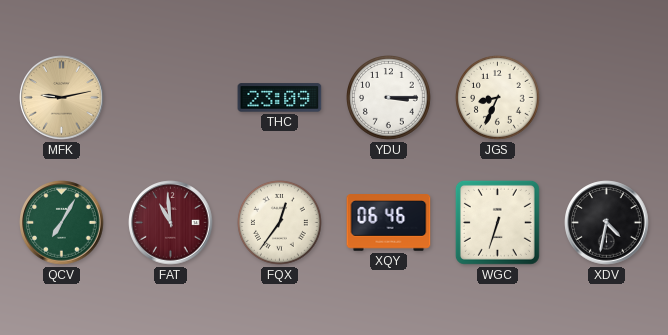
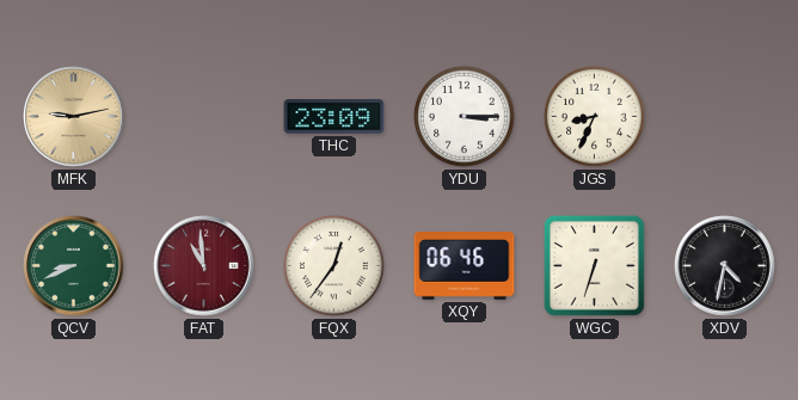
QCV: 7:05 -> 8:41 (74, 266)
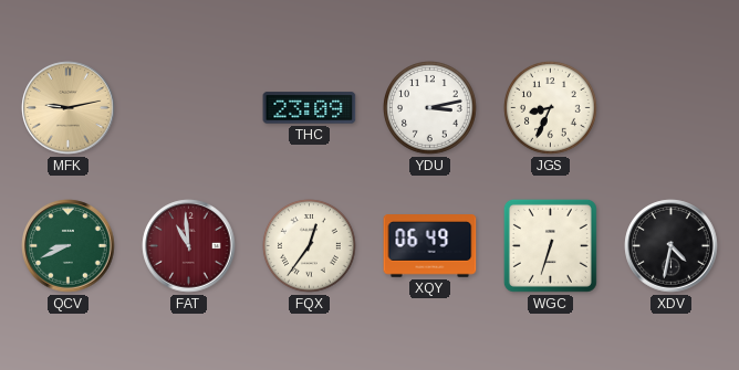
YDU: 3:15 -> 3:13 (430, 108)
XQY: 06:46 -> 06:49 (430, 246)
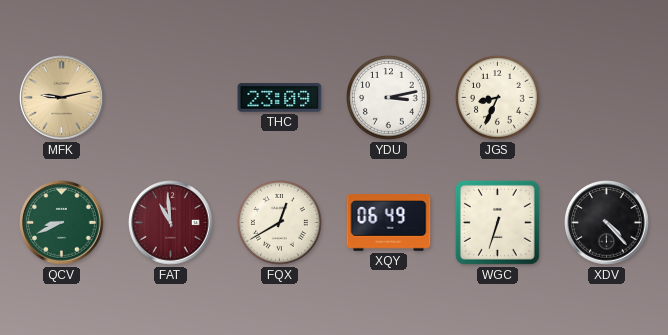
FQX: 12:36 -> 12:40 (280, 223)
XDV: 4:32 -> 4:23 (607, 223)
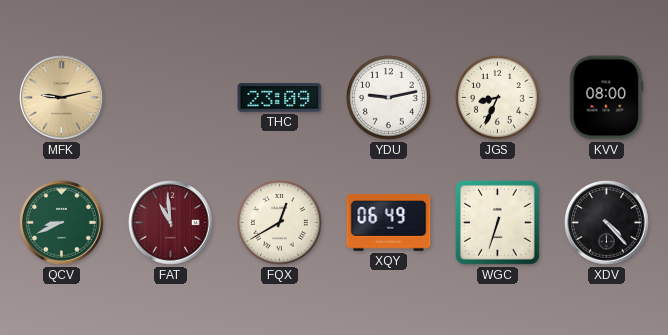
YDU: 3:13 -> 9:13 (389, 98)
KVV: none -> 08:00 (607, 98)
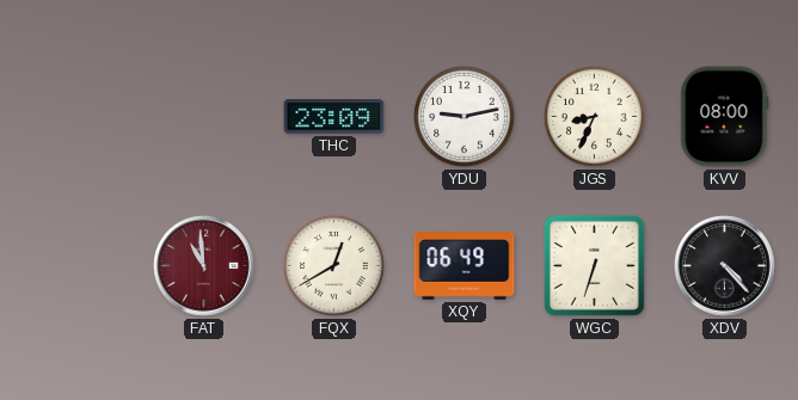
MFK: 9:13 -> none (62, 98)
QCV: 8:41 -> none (62, 223)
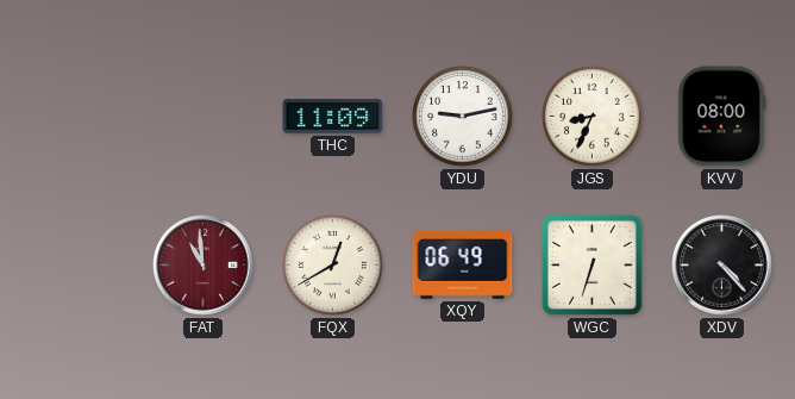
THC: 23:09 -> 11:09 (333, 117)
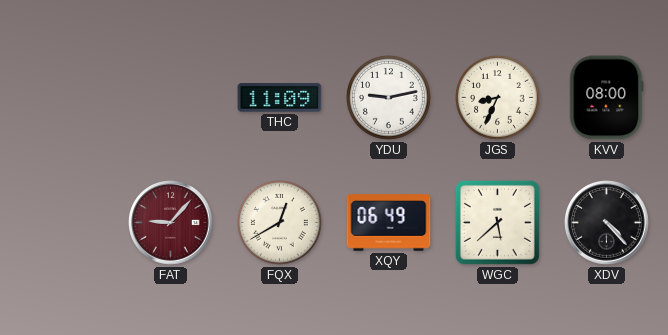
FAT: 10:59 -> 9:07 (171, 223)
WGC: 6:33 -> 5:38 (497, 222)
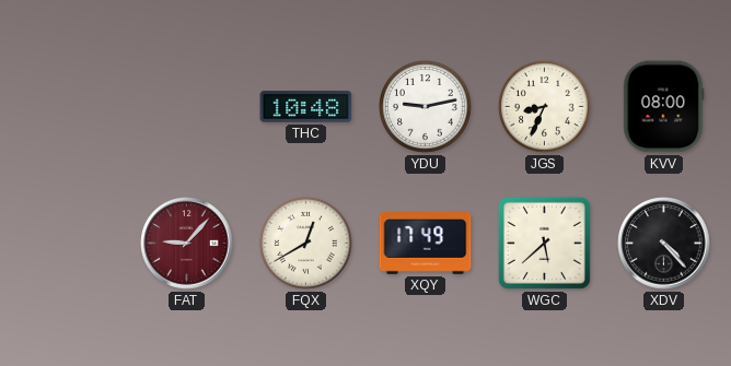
THC: 11:09 -> 10:48 (306, 107)
XQY: 06:49 -> 17:49 (426, 244)
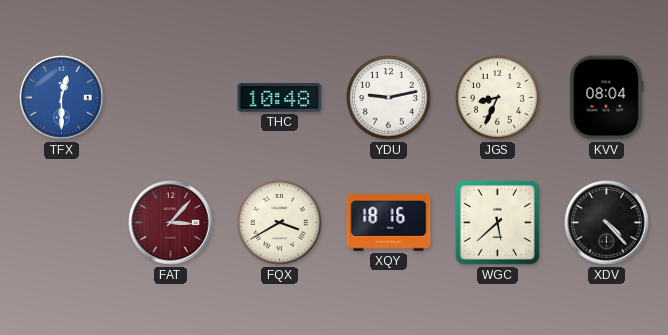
TFX: none -> 12:30 (62, 98)
KVV: 08:00 -> 08:04 (607, 98)
FAT: 9:07 -> 3:07 (171, 223)
FQX: 12:40 -> 3:40 (280, 223)
XQY: 17:49 -> 18:16 (389, 223)
